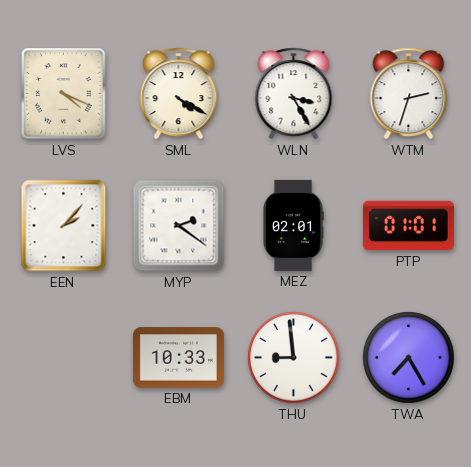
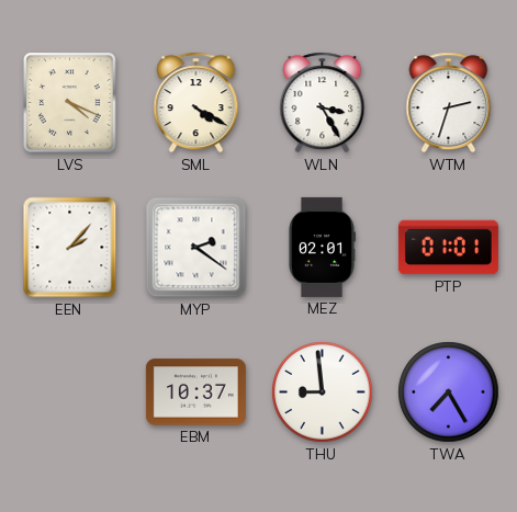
EBM: 10:33 -> 10:37 (195, 392)
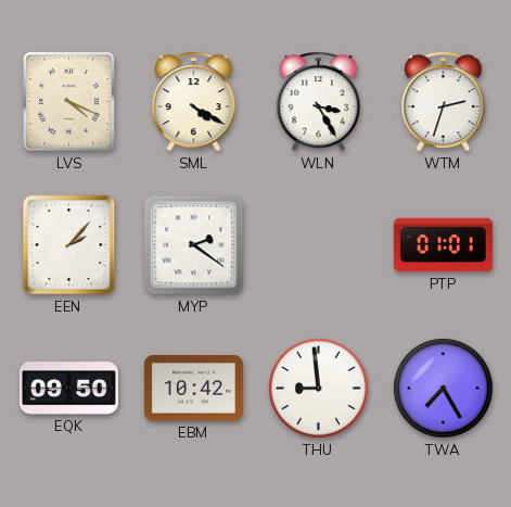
MEZ: 02:01 -> none (322, 247)
EQK: none -> 09:50 (68, 389)
EBM: 10:37 -> 10:42 (193, 389)
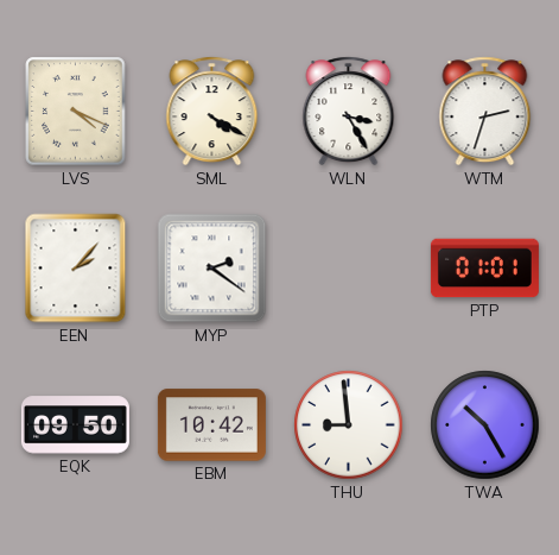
TWA: 7:25 -> 10:25 (485, 425)
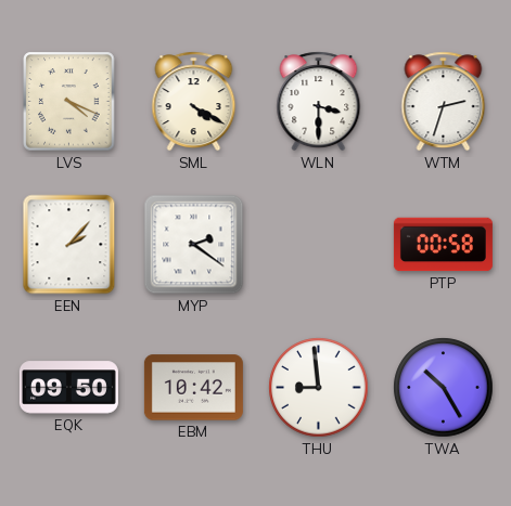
WLN: 3:25 -> 3:30 (319, 102)
PTP: 01:01 -> 00:58 (443, 245)
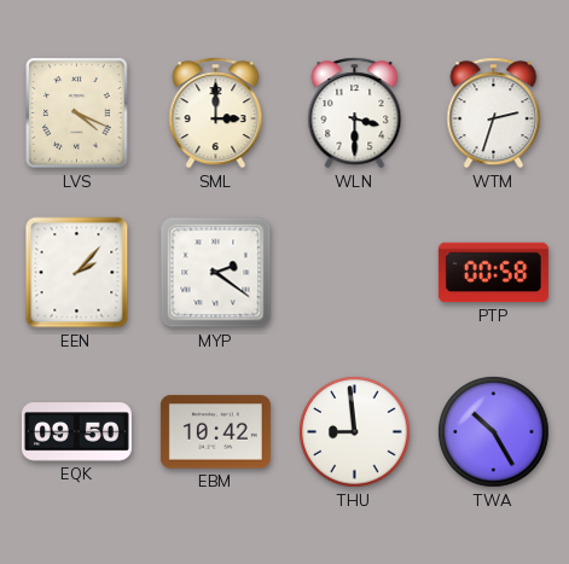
SML: 4:20 -> 3:00 (216, 114)
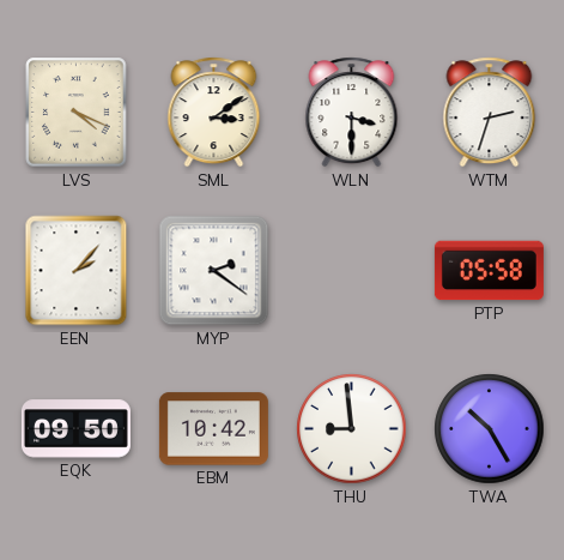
SML: 3:00 -> 3:09 (214, 113)
PTP: 00:58 -> 05:58 (489, 271)
